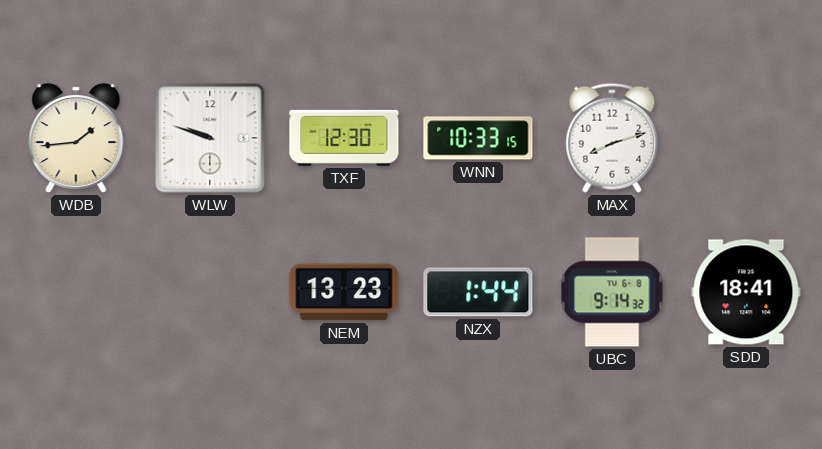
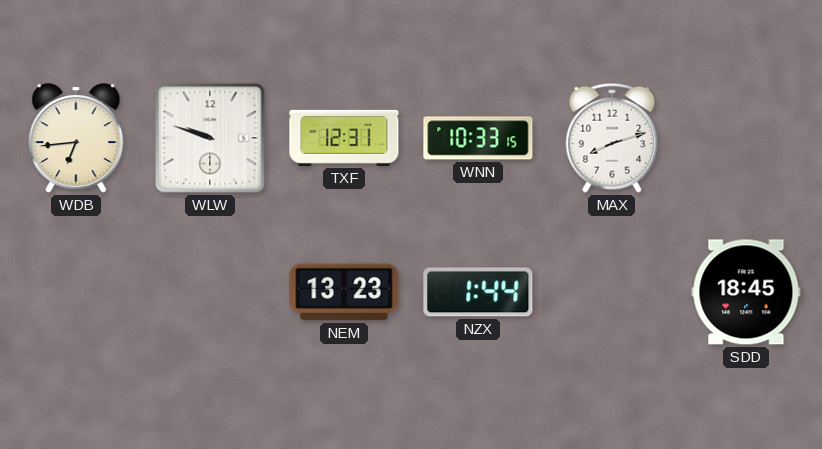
WDB: 1:44 -> 6:44 (76, 138)
TXF: 12:30 -> 12:31 (344, 138)
UBC: 9:14 -> none (612, 292)
SDD: 18:41 -> 18:45 (746, 292)
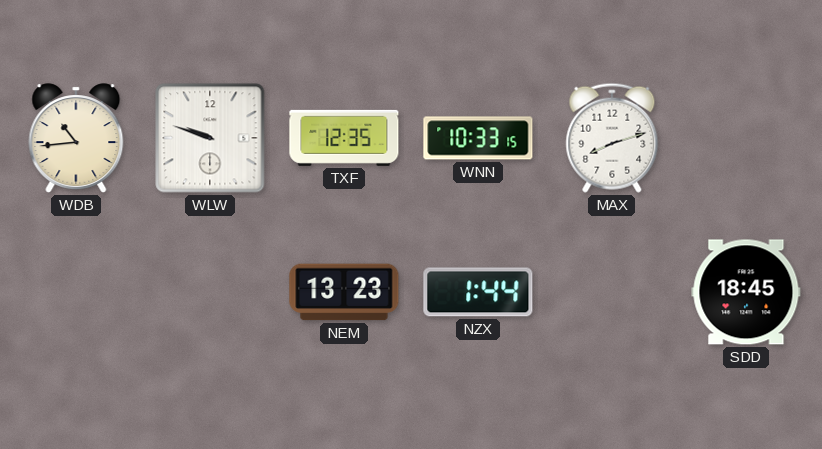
WDB: 6:44 -> 10:44 (76, 138)
TXF: 12:31 -> 12:35 (344, 138)
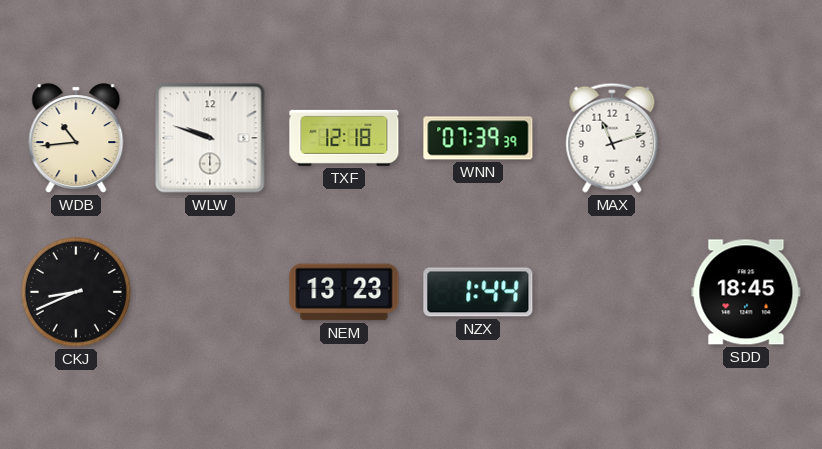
TXF: 12:35 -> 12:18 (344, 138)
WNN: 10:33 -> 07:39 (478, 138)
MAX: 8:12 -> 11:12 (612, 138)
CKJ: none -> 8:41 (76, 292)
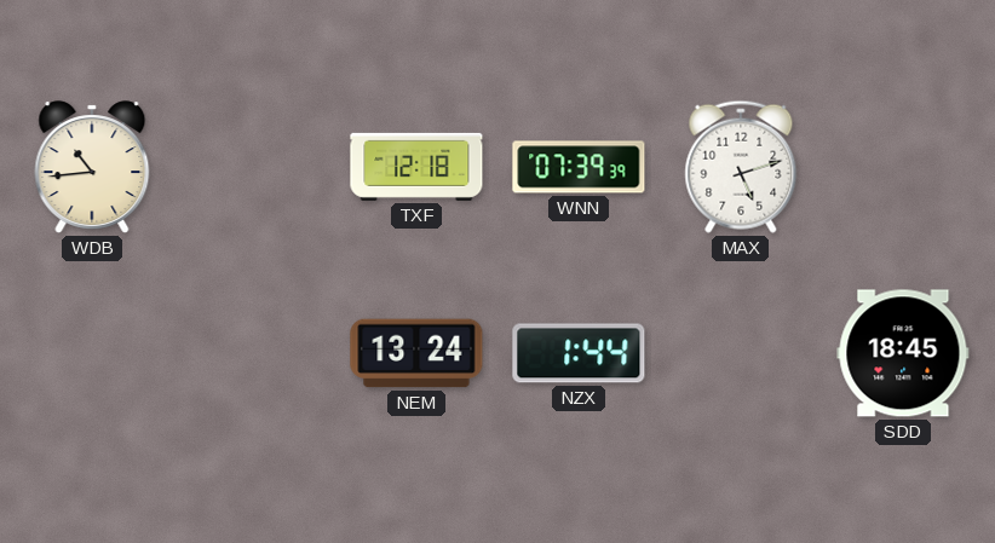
WLW: 9:48 -> none (210, 138)
MAX: 11:12 -> 5:12 (741, 167)
CKJ: 8:41 -> none (76, 292)
NEM: 13:23 -> 13:24 (416, 353)
